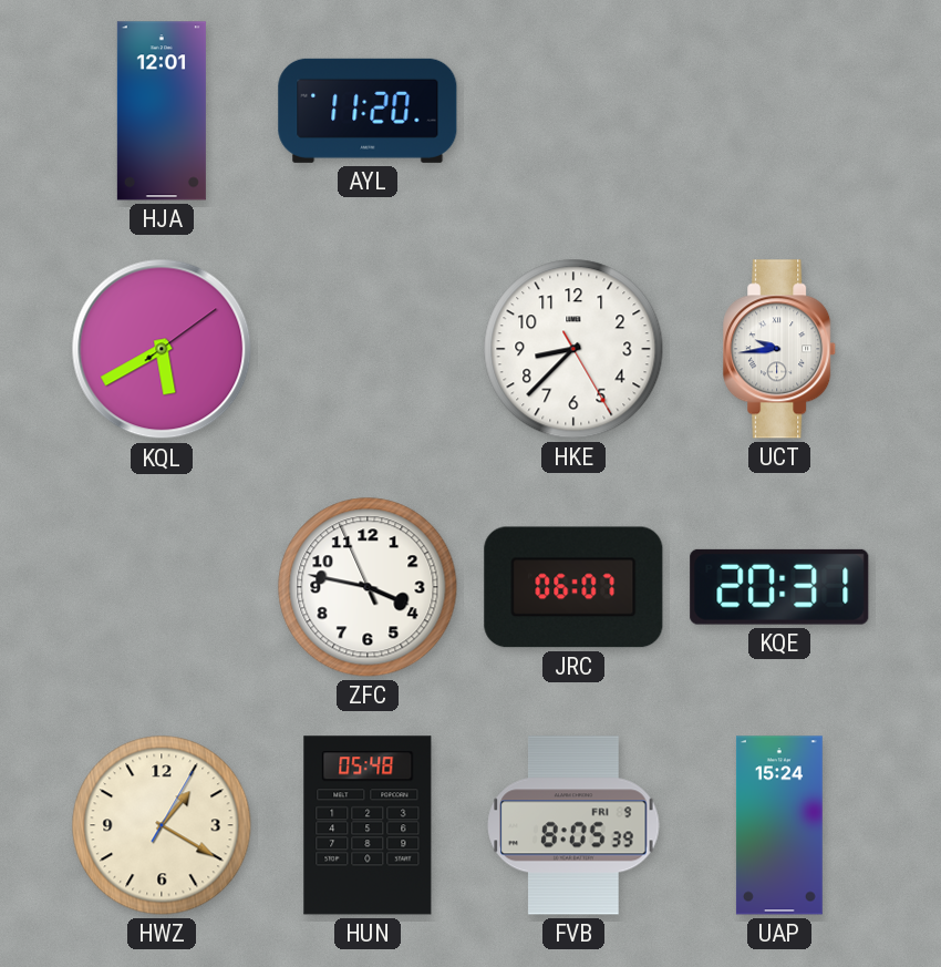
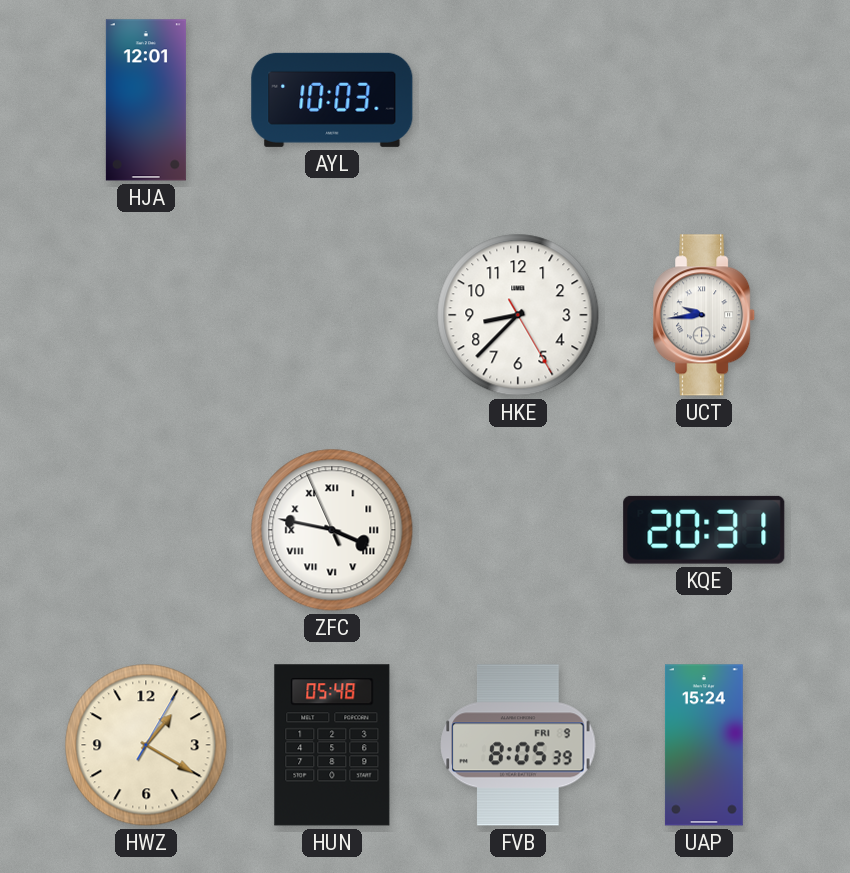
AYL: 11:20 -> 10:03 (332, 100)
KQL: 5:40 -> none (162, 349)
ZFC numerals: Arabic -> Roman (332, 530)
JRC: 06:07 -> none (573, 587)
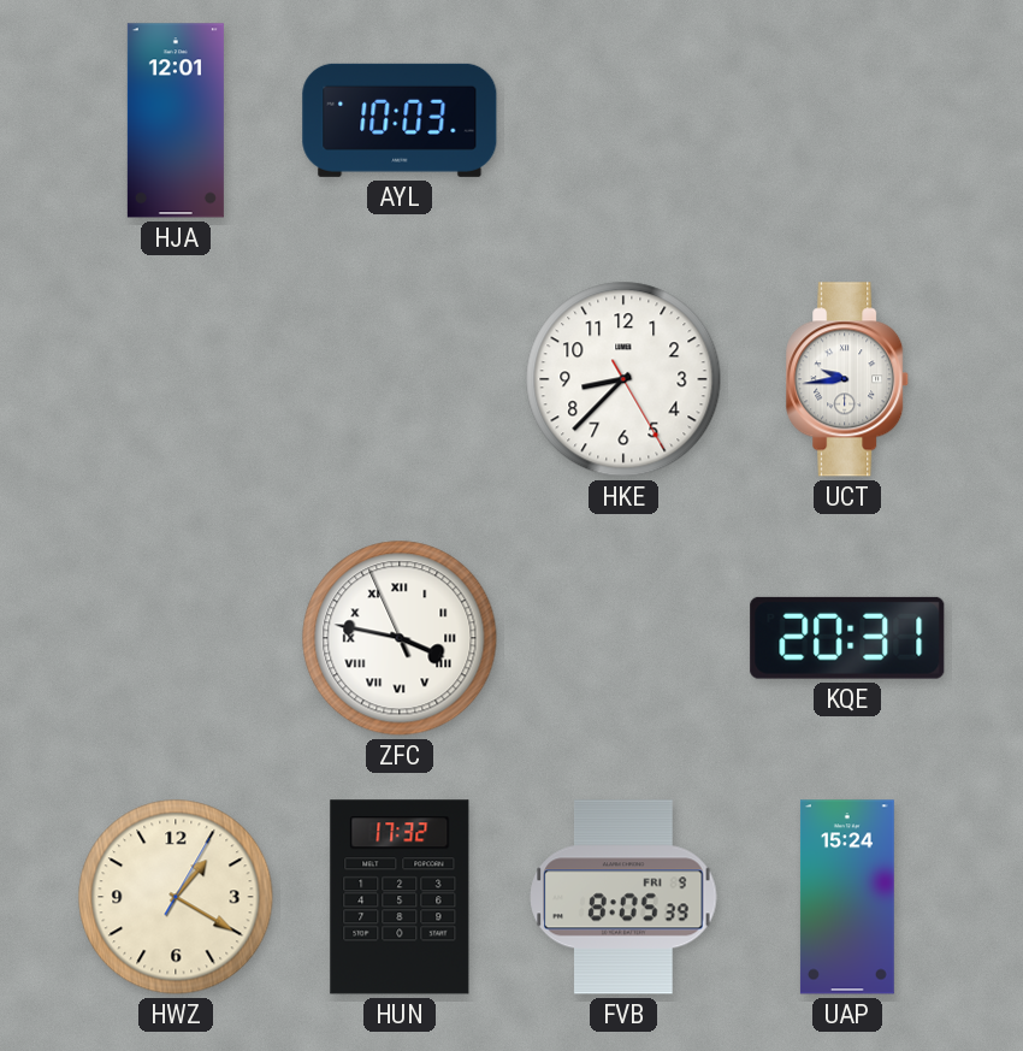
HUN: 05:48 -> 17:32 (400, 897)
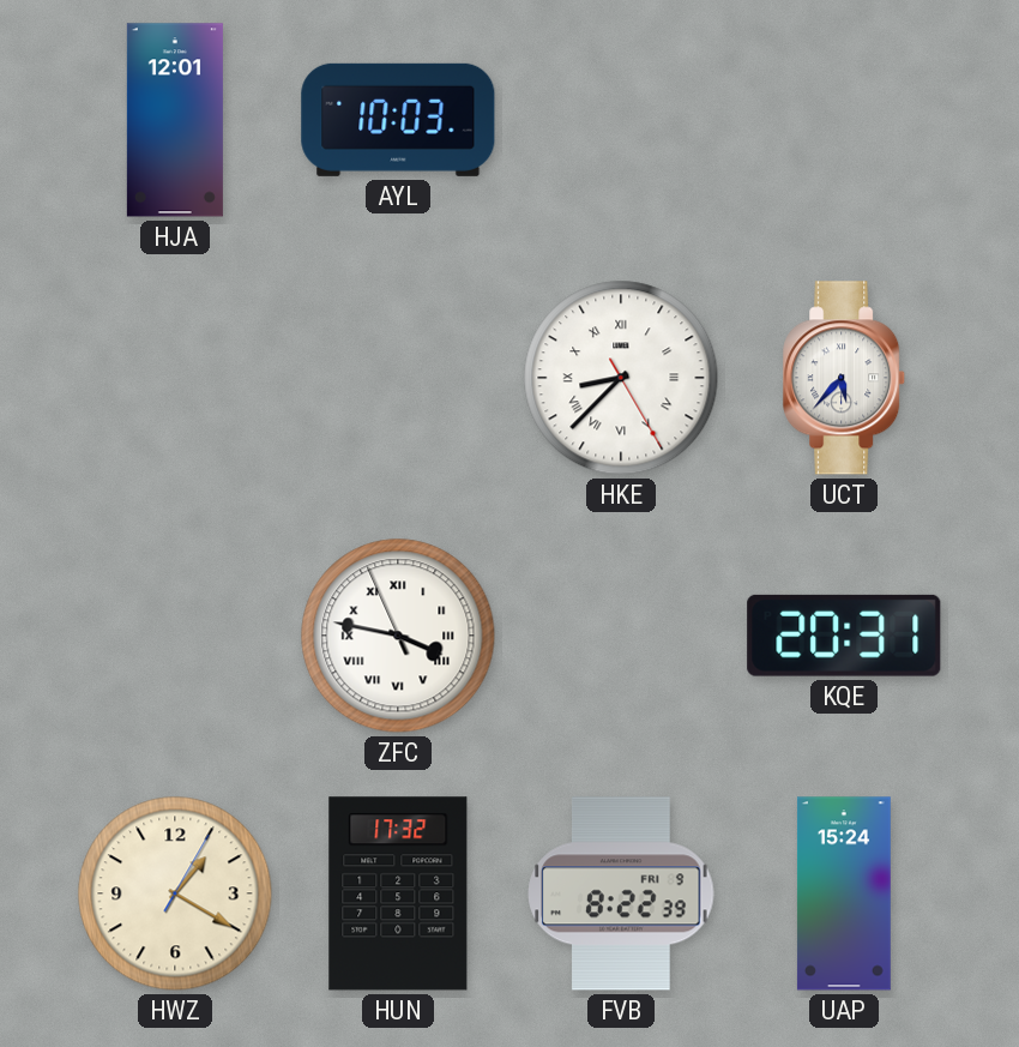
HKE numerals: Arabic -> Roman (621, 378)
UCT: 9:44 -> 5:37 (845, 378)
FVB: 8:05 -> 8:22 (621, 893)
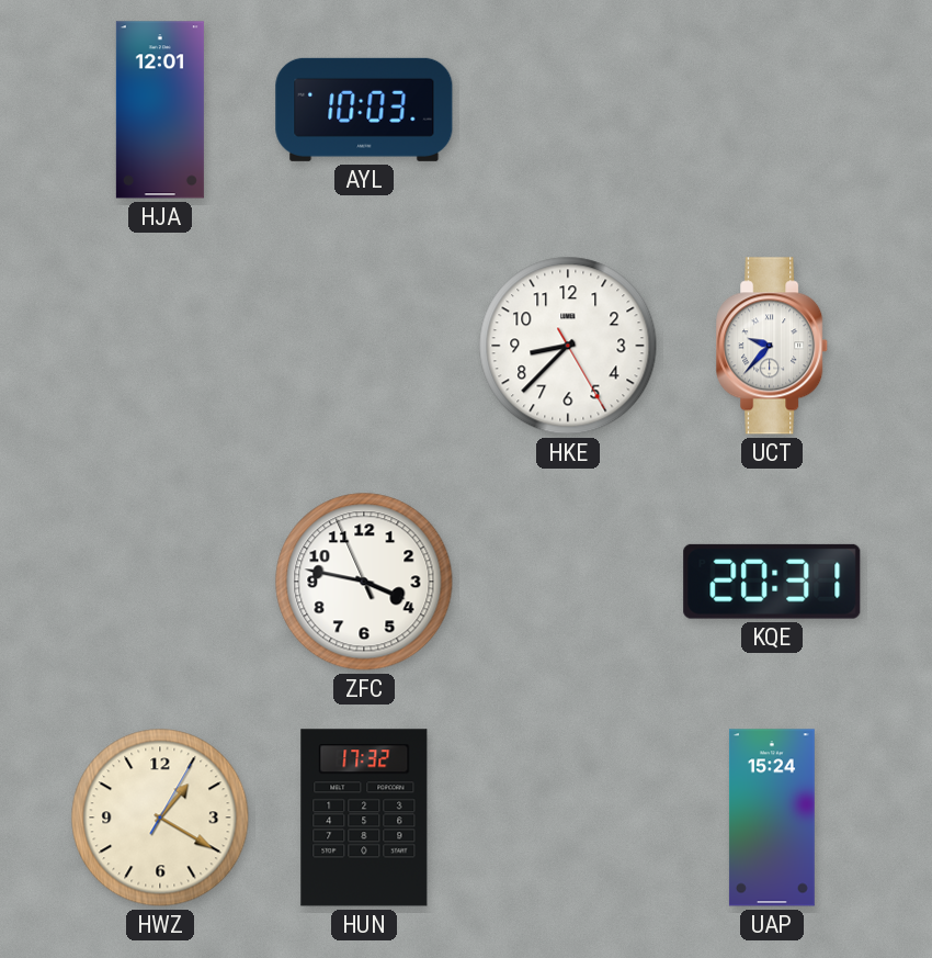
HKE numerals: Roman -> Arabic (568, 346)
UCT: 5:37 -> 9:37 (773, 346)
ZFC numerals: Roman -> Arabic (364, 582)
FVB: 8:22 -> none (621, 893)
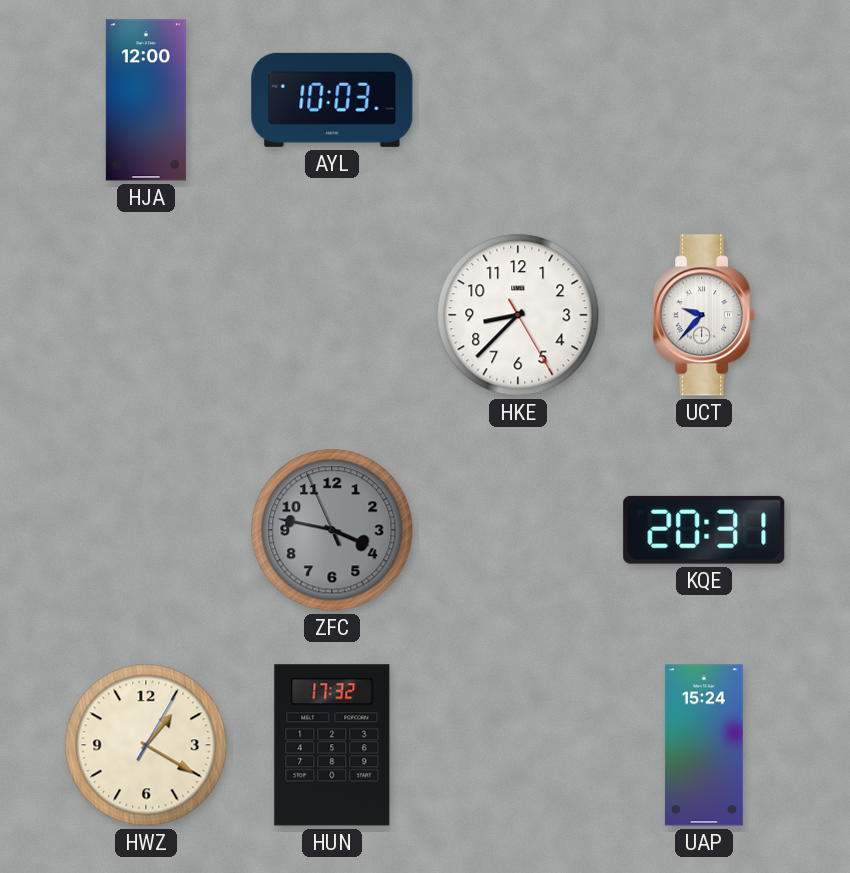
HJA: 12:01 -> 12:00 (146, 100)
ZFC dial: white -> grey (332, 530)
